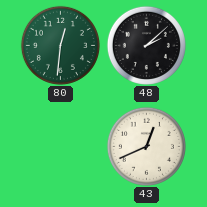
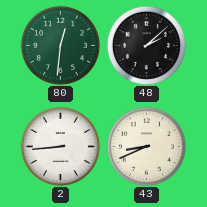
2: none -> 8:44 (60, 146)
43: 12:41 -> 8:41 (146, 146)
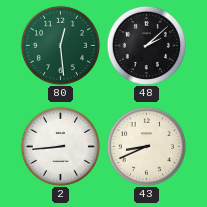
80: 12:31 -> 12:29 (60, 45)
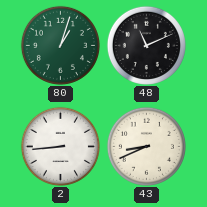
80: 12:29 -> 1:03 (60, 45)
48: 2:08 -> 11:11 (146, 45)
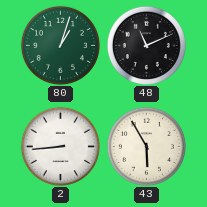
43: 8:41 -> 5:55 (146, 146)
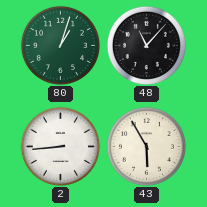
48: 11:11 -> 11:07 (146, 45)
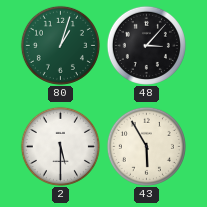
48: 11:07 -> 3:07 (146, 45)
2: 8:44 -> 5:30 (60, 146)
